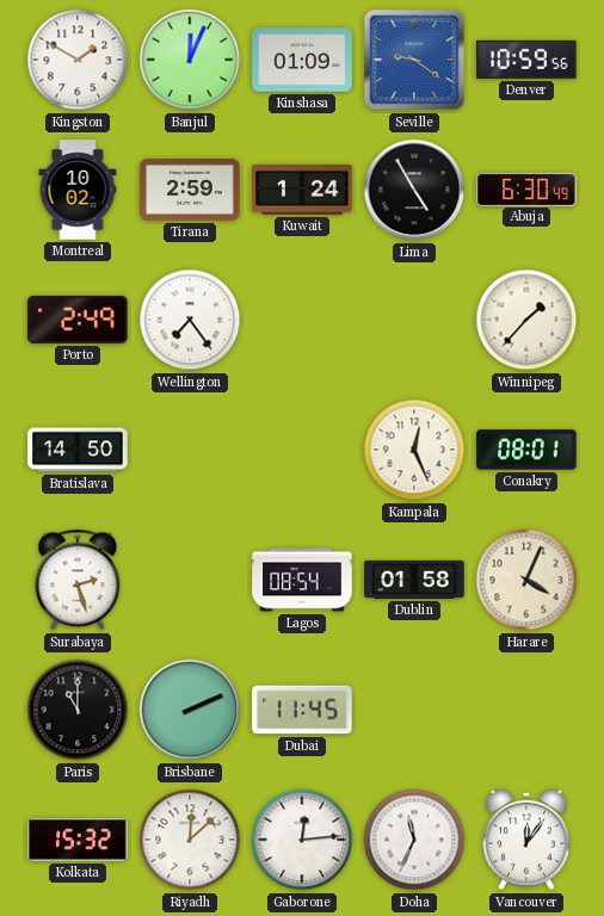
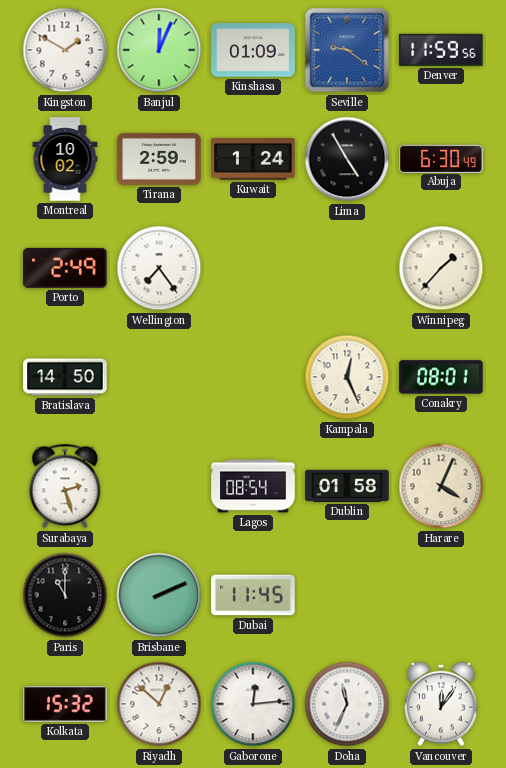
Denver: 10:59 -> 11:59 (441, 50)
Riyadh: 12:08 -> 12:52 (159, 704)
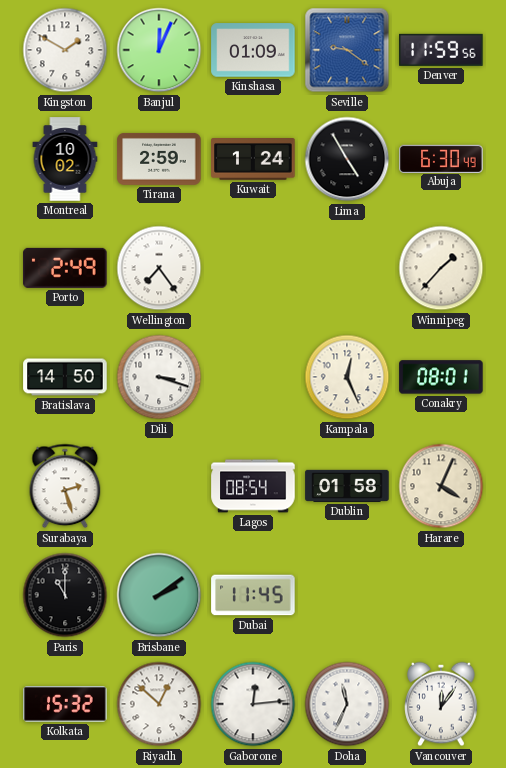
Dili: none -> 3:18 (159, 377)
Brisbane: 2:11 -> 2:09 (159, 595)
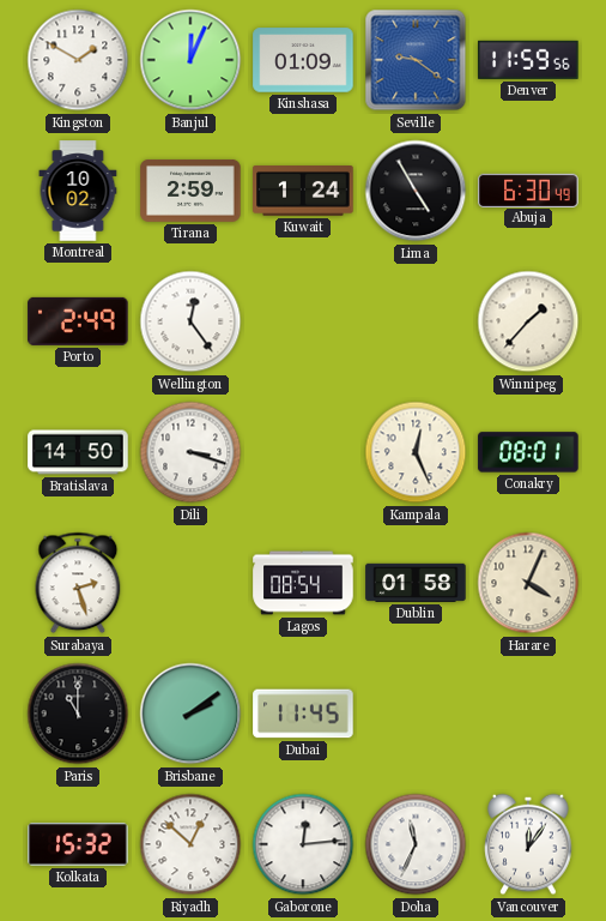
Wellington: 7:24 -> 12:24 (190, 321)
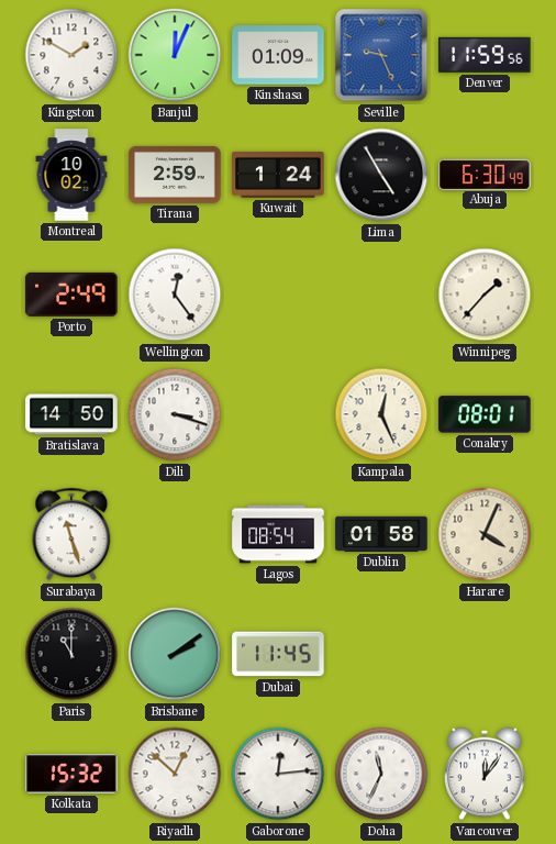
Seville: 9:21 -> 9:26 (381, 55)
Surabaya: 2:27 -> 11:27 (71, 534)
